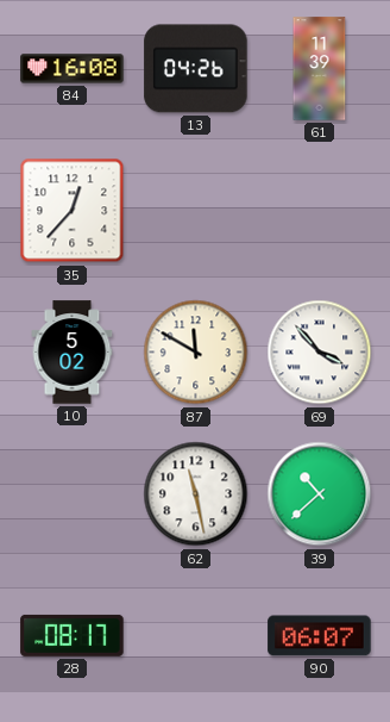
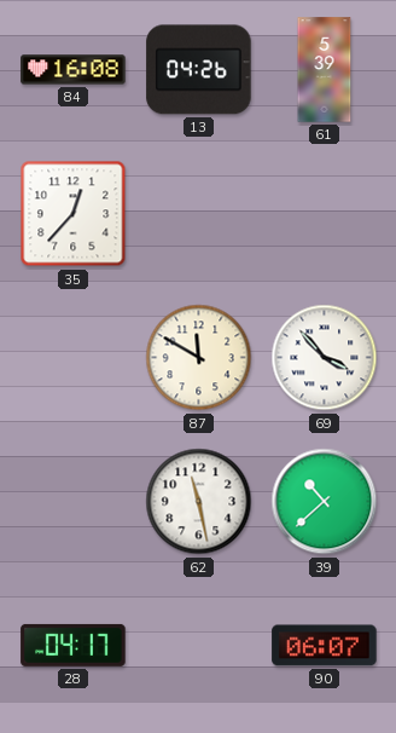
61: 11:39 -> 5:39 (325, 70)
10: 5:02 -> none (73, 353)
28: 08:17 -> 04:17 (74, 645)
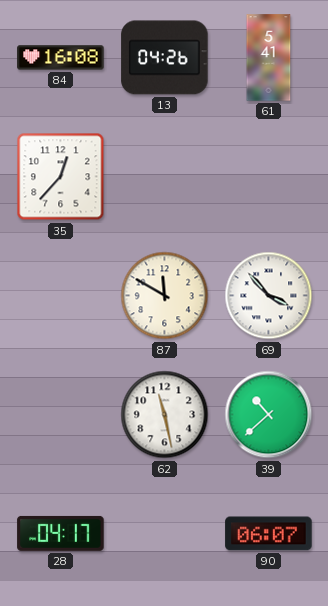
61: 5:39 -> 5:41 (269, 58)
